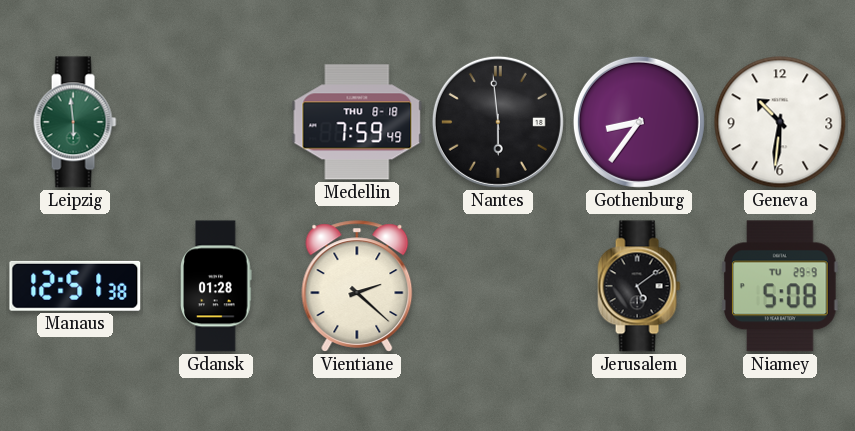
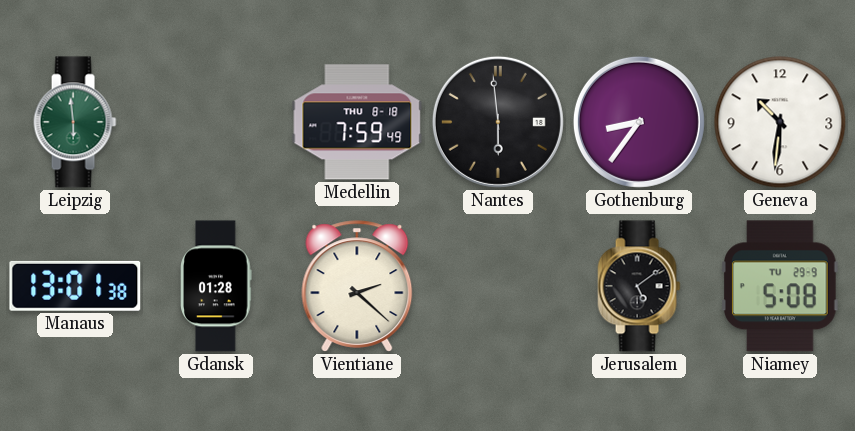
Manaus: 12:51 -> 13:01 (75, 286)
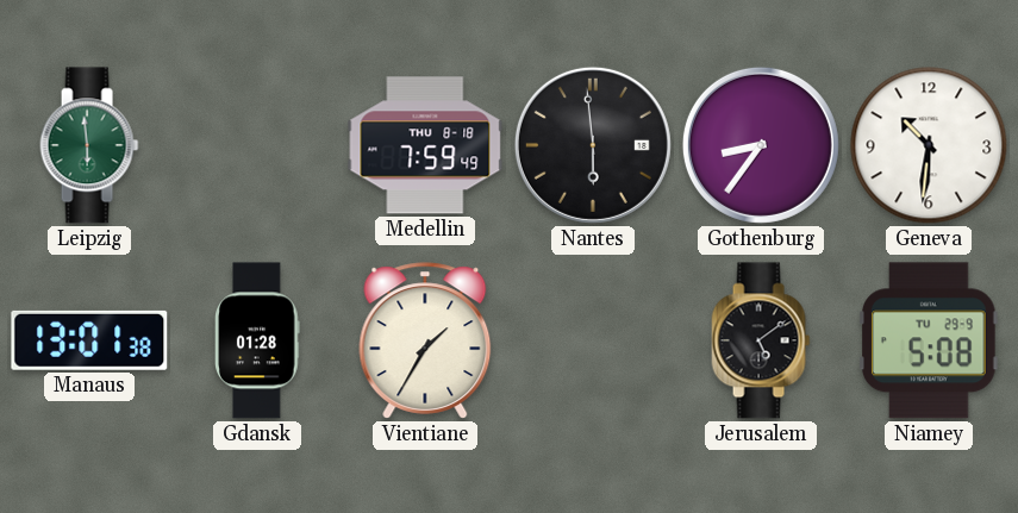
Vientiane: 2:22 -> 1:35 (425, 340)
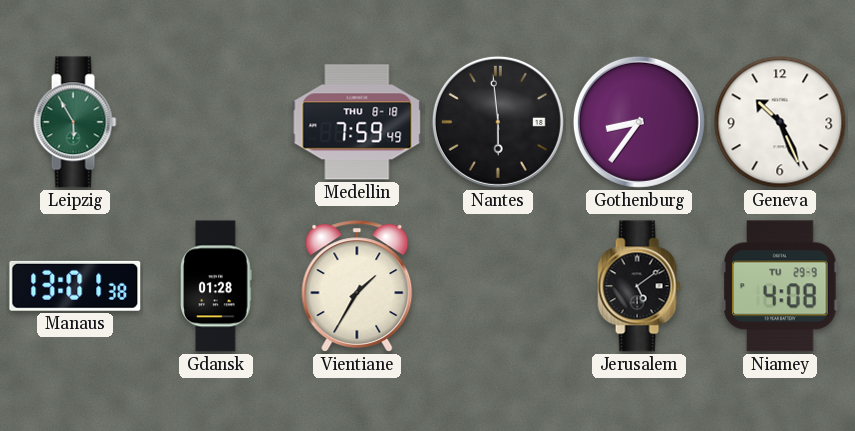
Leipzig: 5:59 -> 5:55 (75, 122)
Geneva: 10:31 -> 10:26 (780, 122)
Niamey: 5:08 -> 4:08 (781, 286)
